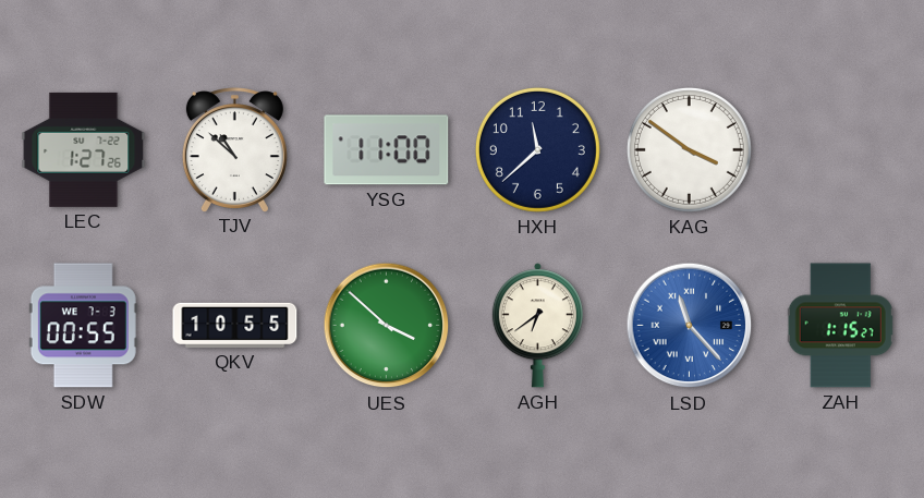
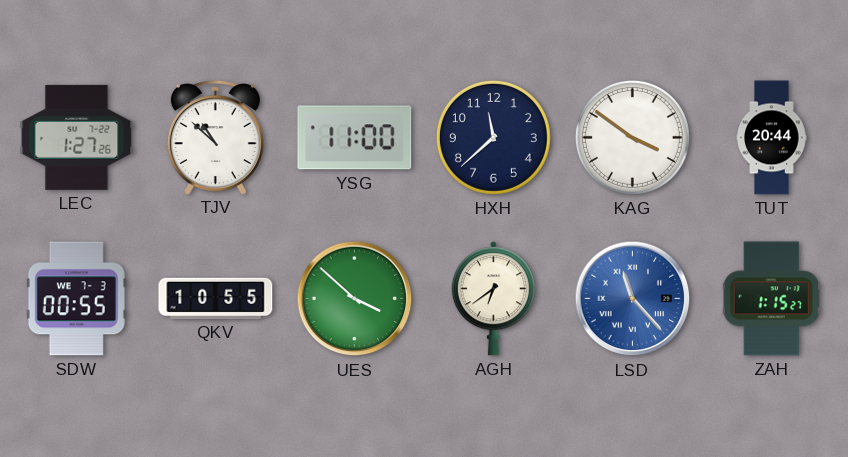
TUT: none -> 20:44 (772, 138)
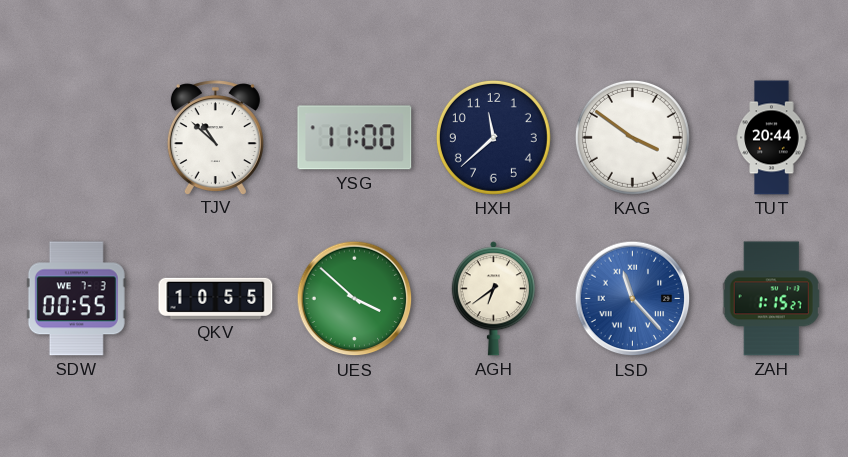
LEC: 1:27 -> none (77, 137)
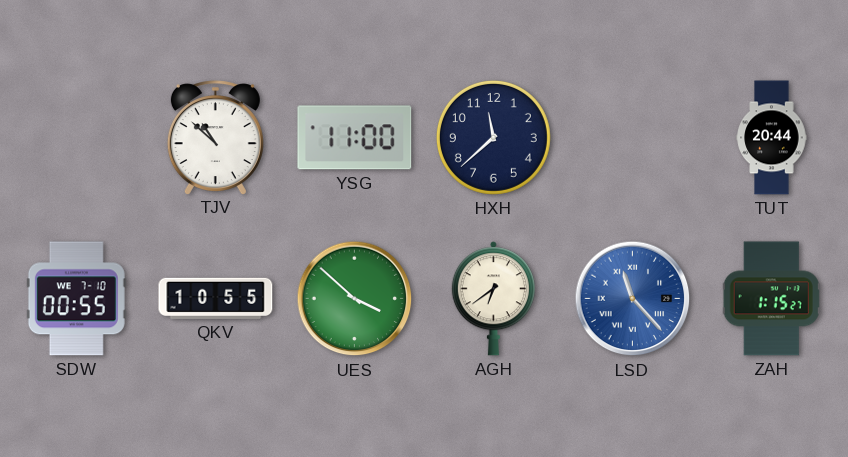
KAG: 3:51 -> none (632, 137)
SDW date: WE 7-3 -> WE 7-10 (76, 299)
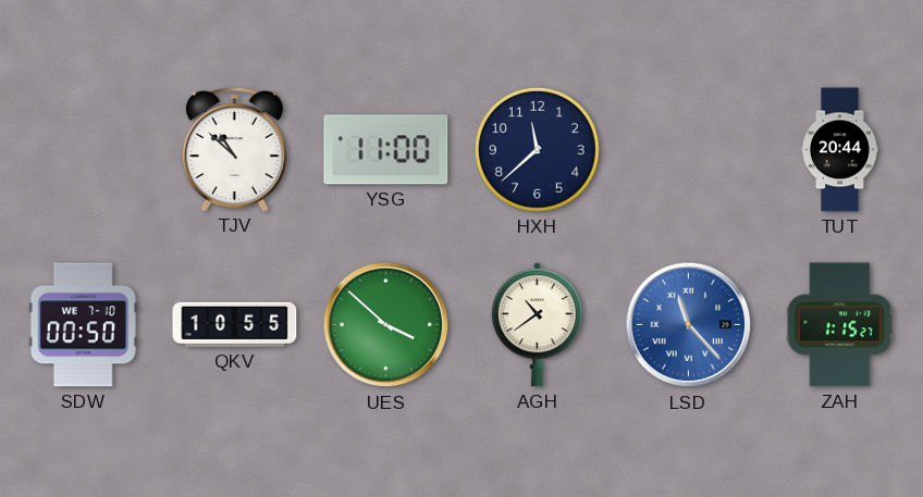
SDW: 00:55 -> 00:50 (83, 325)
AGH: 6:39 -> 10:39 (537, 325)
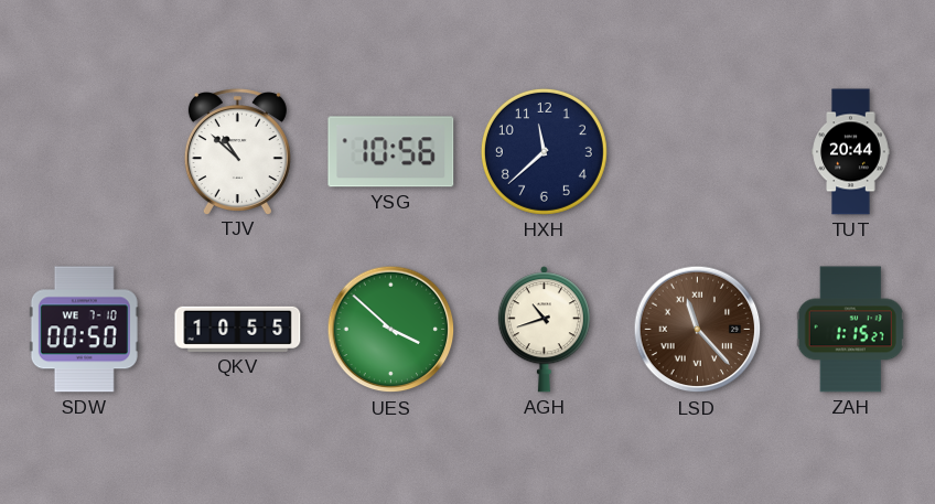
YSG: 11:00 -> 10:56 (391, 152)
AGH: 10:39 -> 10:42 (544, 330)
LSD dial: blue -> brown (698, 330)
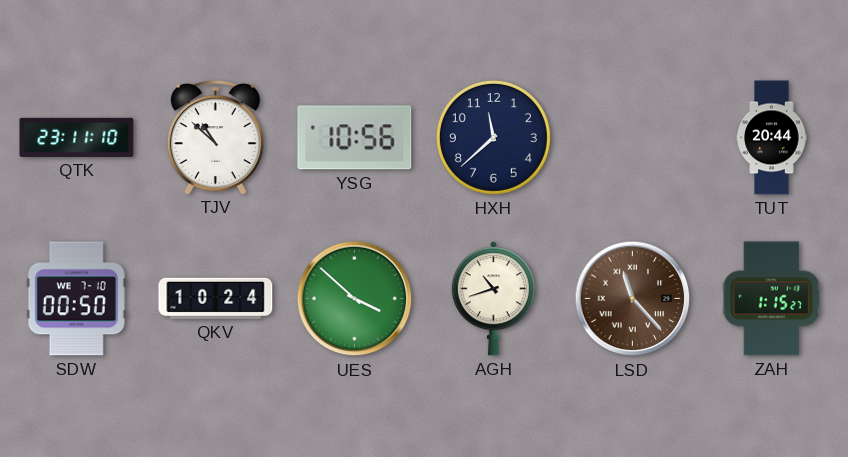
QTK: none -> 23:11 (77, 137)
QKV: 10:55 -> 10:24 (216, 298)
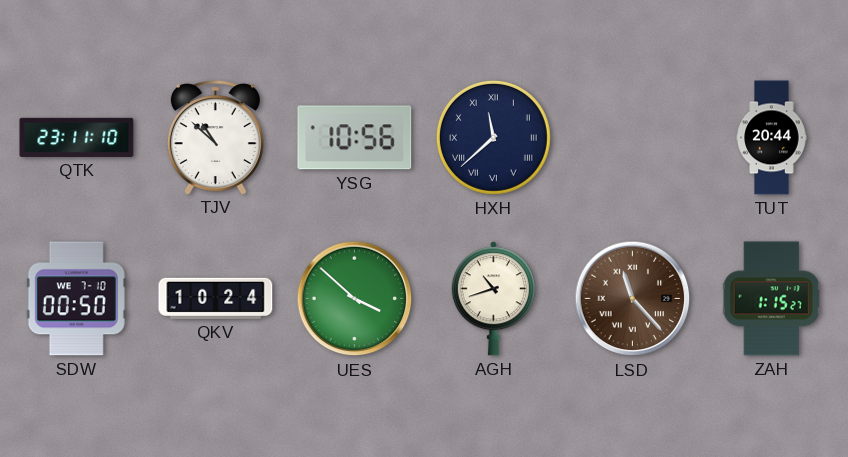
HXH numerals: Arabic -> Roman (493, 137)
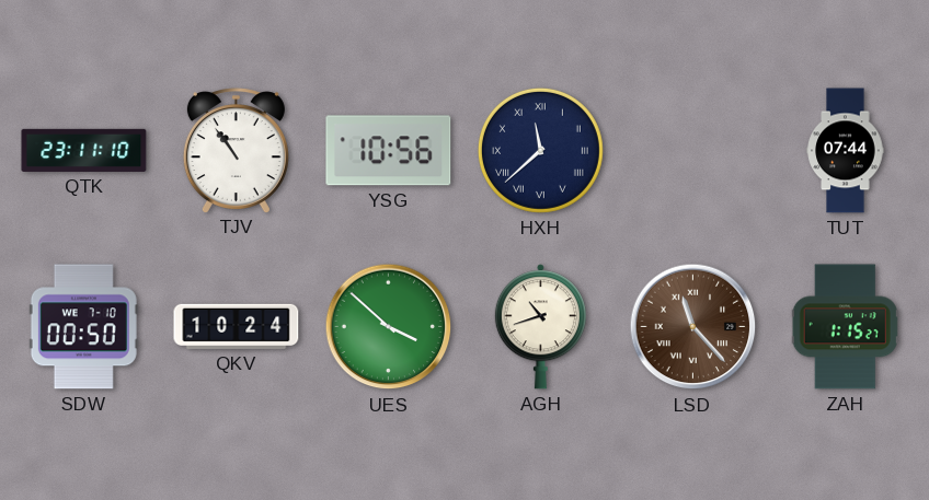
TJV: 10:52 -> 10:54 (236, 150)
TUT: 20:44 -> 07:44 (846, 151)
